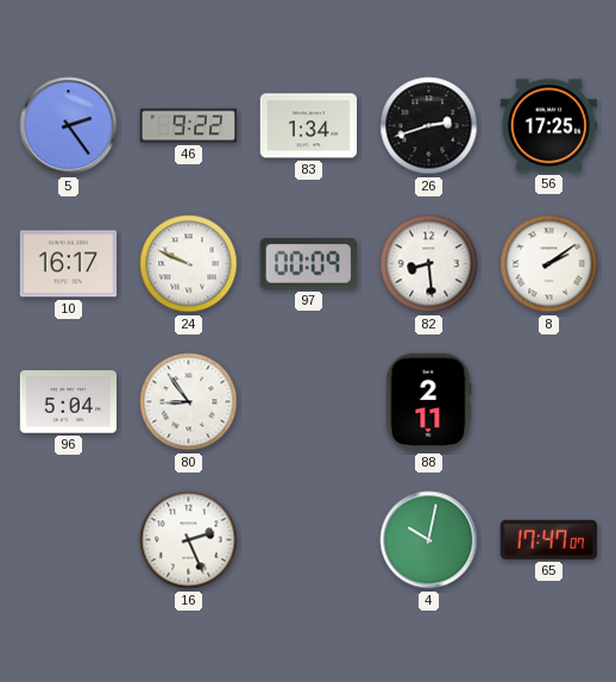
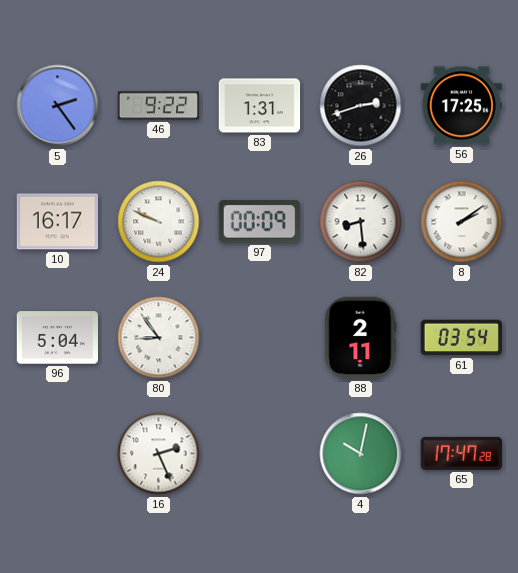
83: 1:34 -> 1:31 (260, 106)
61: none -> 03:54 (462, 338)
65: 17:47:07 -> 17:47:28 (461, 453)
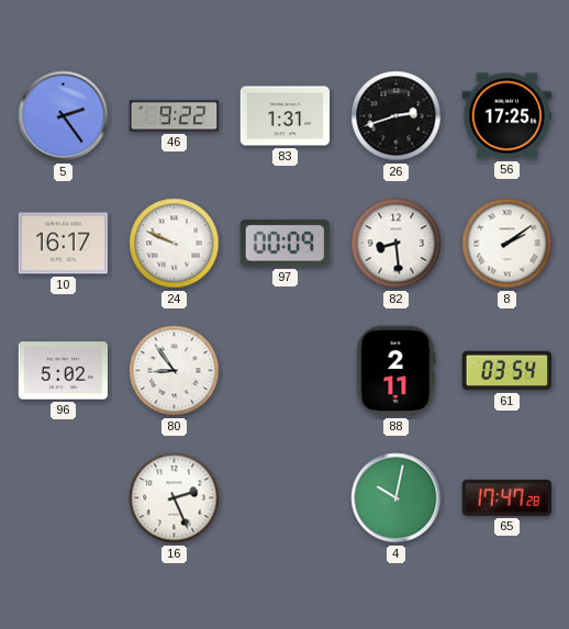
96: 5:04 -> 5:02 (64, 371)
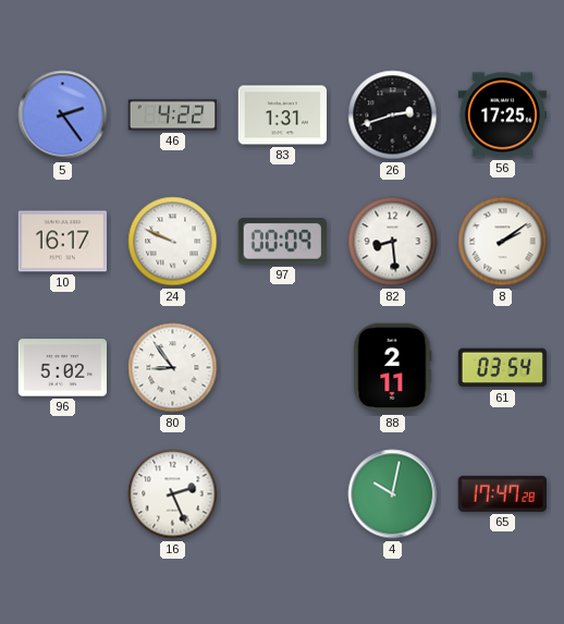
46: 9:22 -> 4:22 (173, 115)
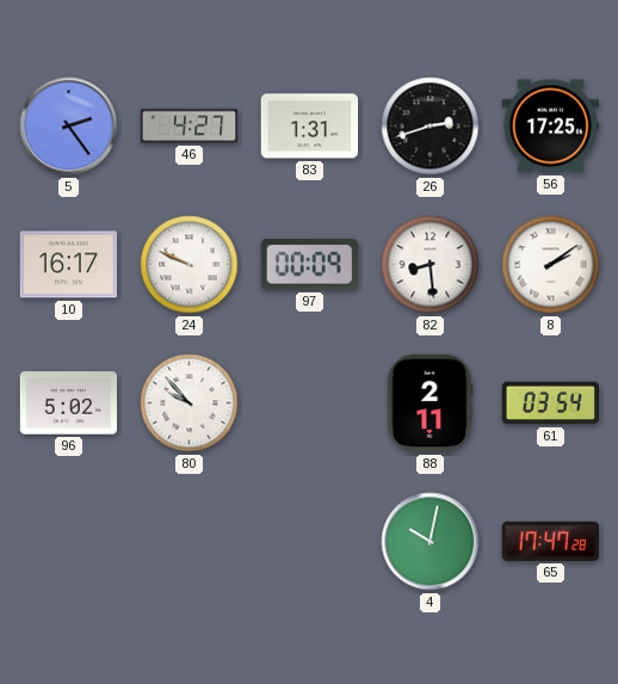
46: 4:22 -> 4:27 (190, 127)
80: 8:54 -> 9:53 (190, 403)
16: 2:26 -> none (173, 494)
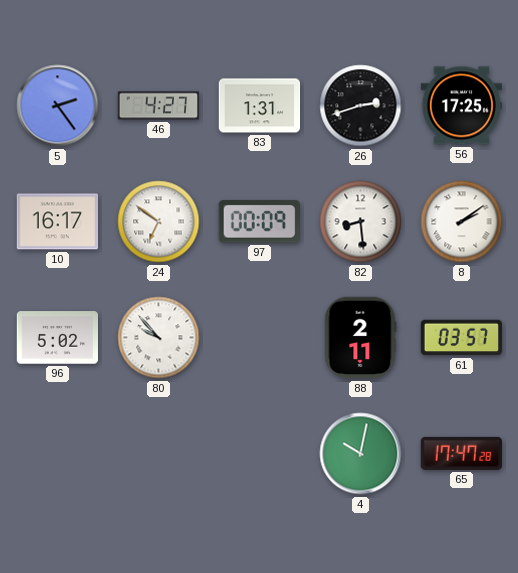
24: 9:49 -> 6:51 (159, 222)
61: 03:54 -> 03:57 (462, 338)
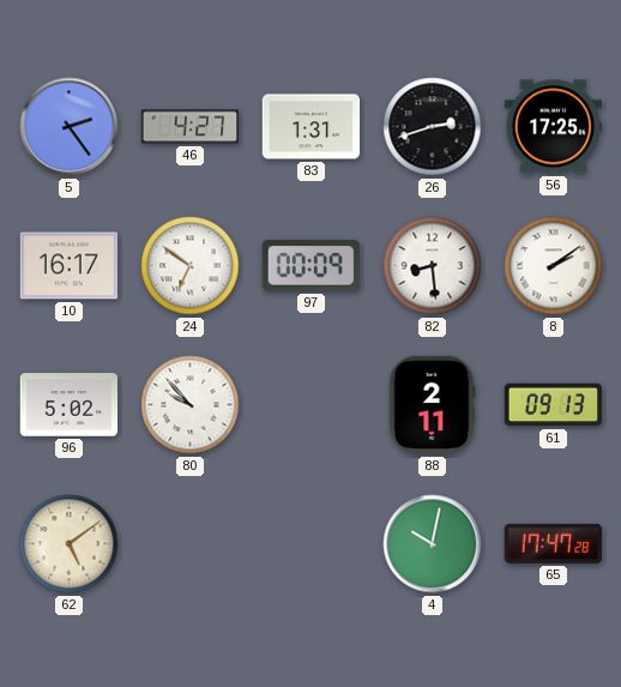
61: 03:57 -> 09:13 (554, 405)
62: none -> 5:09 (70, 544)
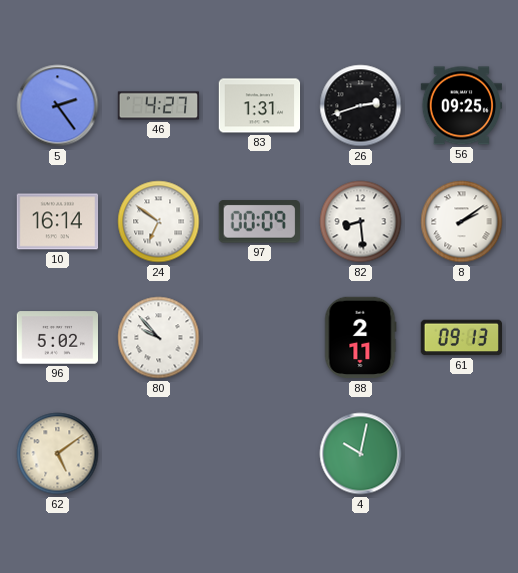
56: 17:25 -> 09:25 (462, 106)
10: 16:17 -> 16:14 (58, 222)
65: 17:47 -> none (553, 543)
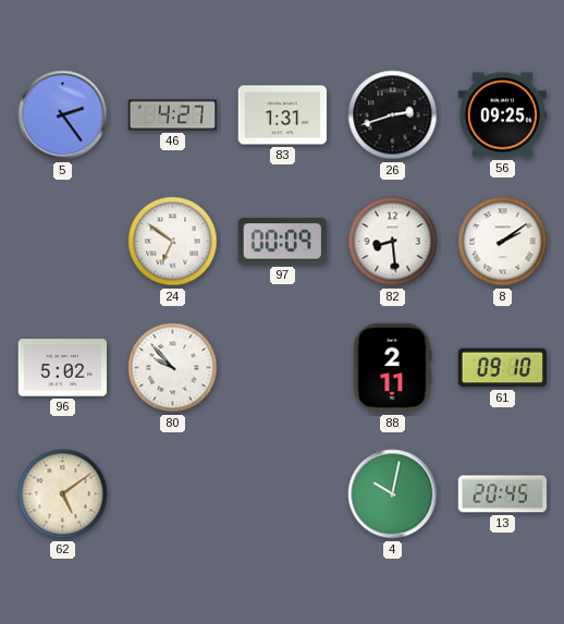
10: 16:14 -> none (58, 222)
61: 09:13 -> 09:10 (503, 368)
13: none -> 20:45 (503, 494)
